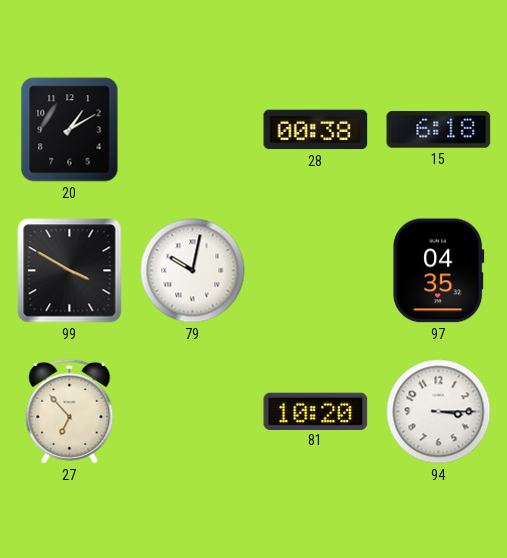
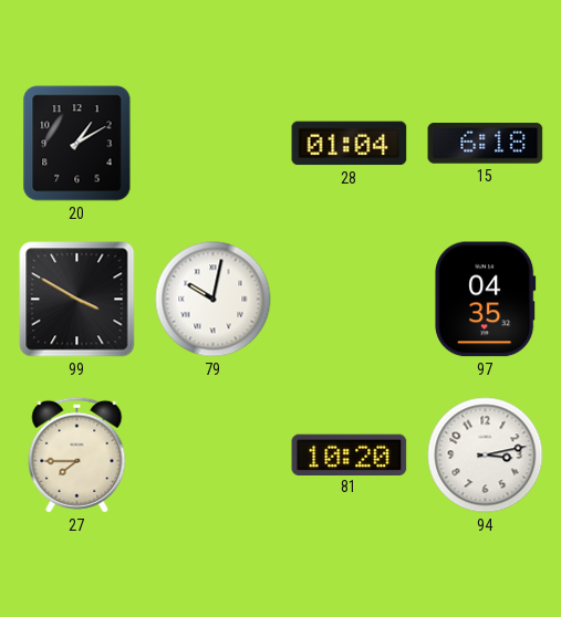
28: 00:38 -> 01:04 (350, 144)
27: 6:53 -> 7:45 (77, 454)
94: 3:15 -> 3:13 (486, 456)
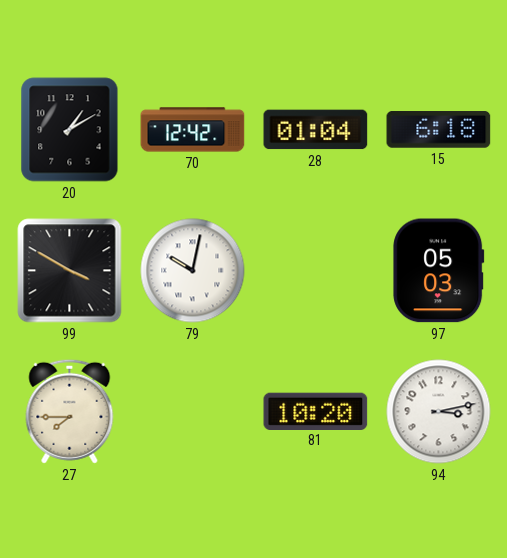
70: none -> 12:42 (193, 130)
97: 04:35 -> 05:03 (439, 271)
